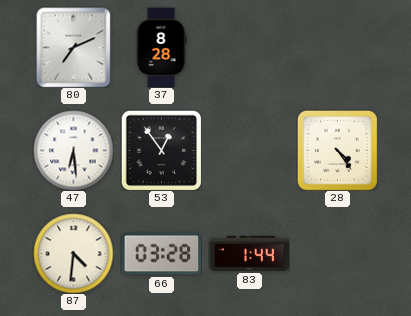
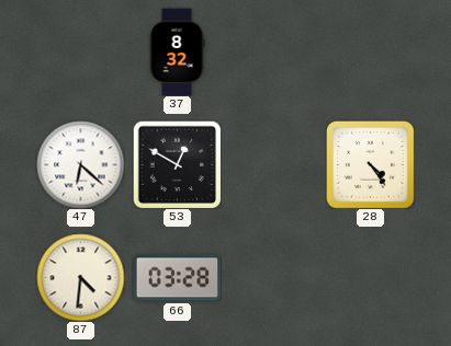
80: 7:11 -> none (74, 47)
37: 8:28 -> 8:32 (177, 51)
47: 6:29 -> 6:22 (80, 164)
53: 12:54 -> 12:50 (177, 164)
83: 1:44 -> none (249, 253)
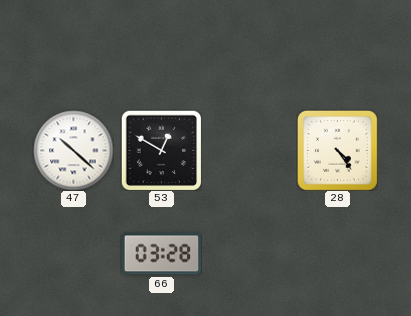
37: 8:32 -> none (177, 51)
47: 6:22 -> 10:22 (73, 150)
87: 4:31 -> none (80, 277)
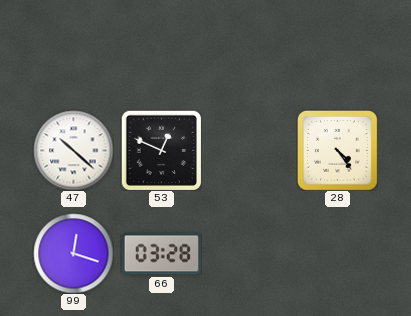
53: 12:50 -> 12:49 (161, 150)
99: none -> 12:18 (73, 253)
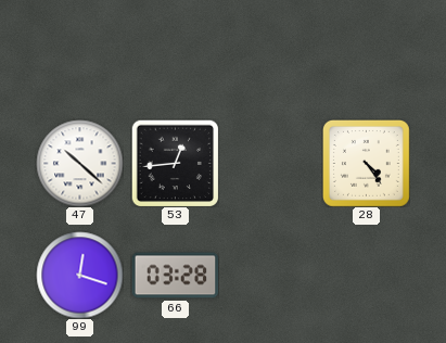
53: 12:49 -> 12:44 (175, 163)
